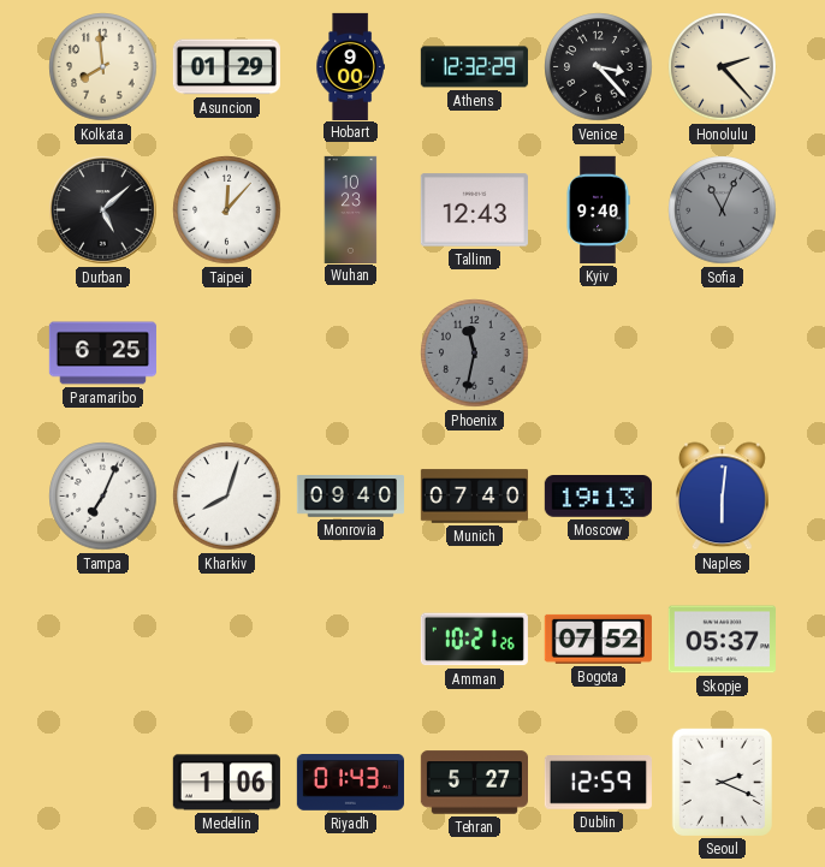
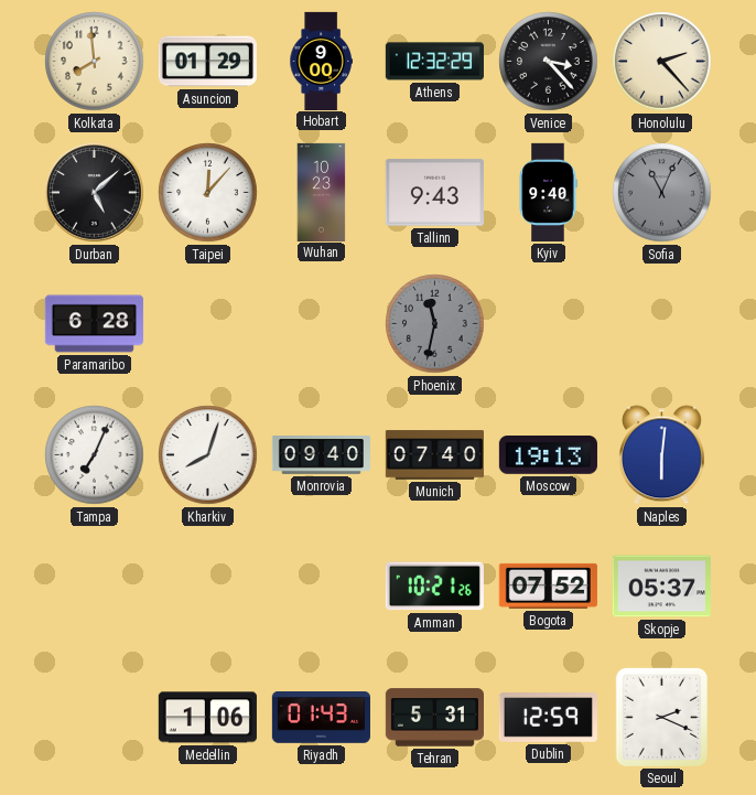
Tallinn: 12:43 -> 9:43 (434, 193)
Paramaribo: 6:25 -> 6:28 (94, 324)
Tehran: 5:27 -> 5:31 (434, 718)
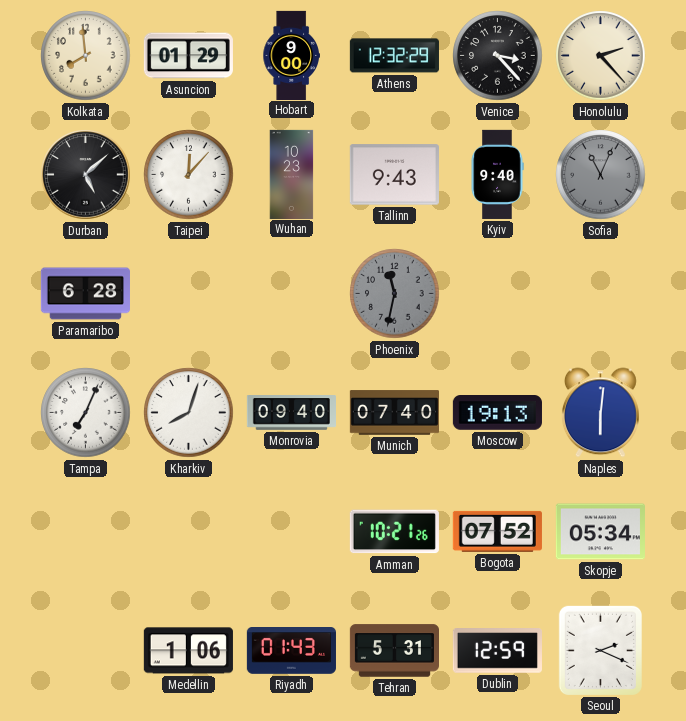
Skopje: 05:37 -> 05:34 (600, 532)
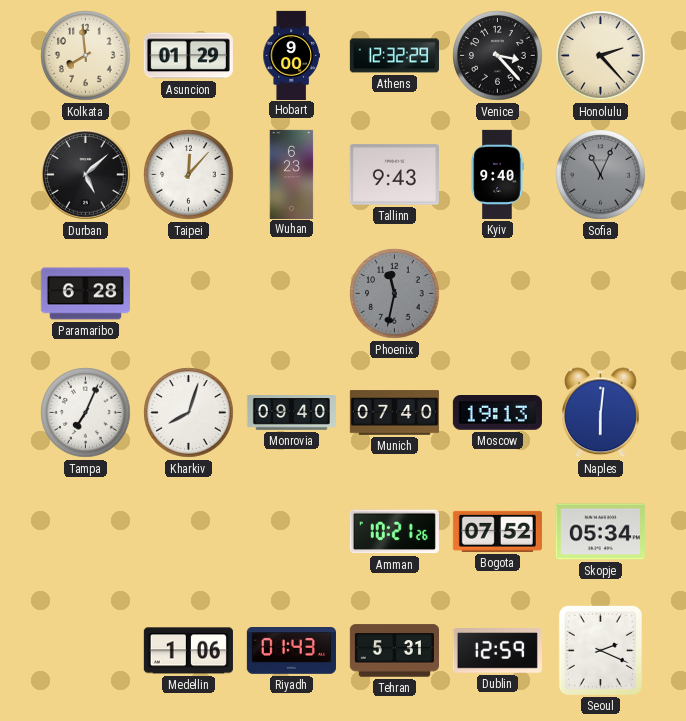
Wuhan: 10:23 -> 6:23 (292, 174)
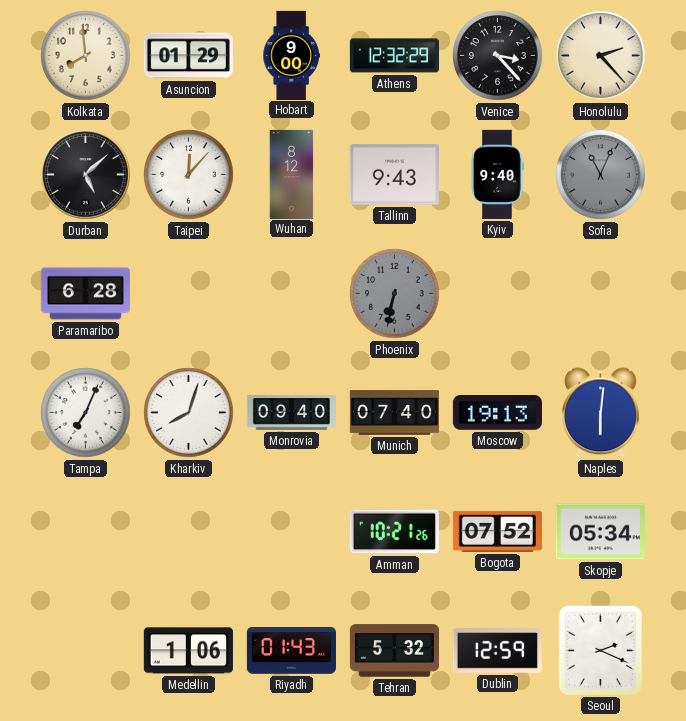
Wuhan: 6:23 -> 8:12 (292, 174)
Phoenix: 11:32 -> 6:32 (395, 294)
Tehran: 5:31 -> 5:32 (394, 651)
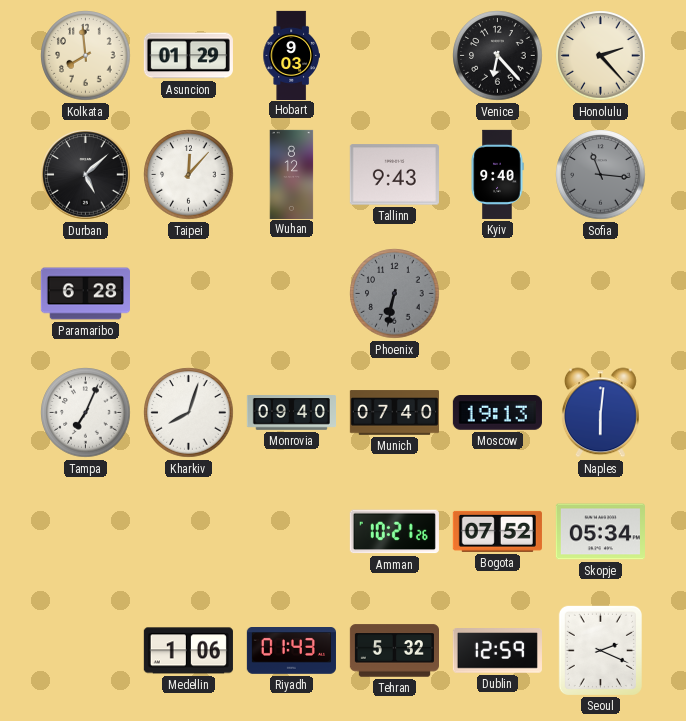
Hobart: 9:00 -> 9:03 (291, 55)
Athens: 12:32 -> none (394, 56)
Venice: 3:23 -> 6:23 (498, 56)
Sofia: 11:04 -> 11:16 (601, 175)
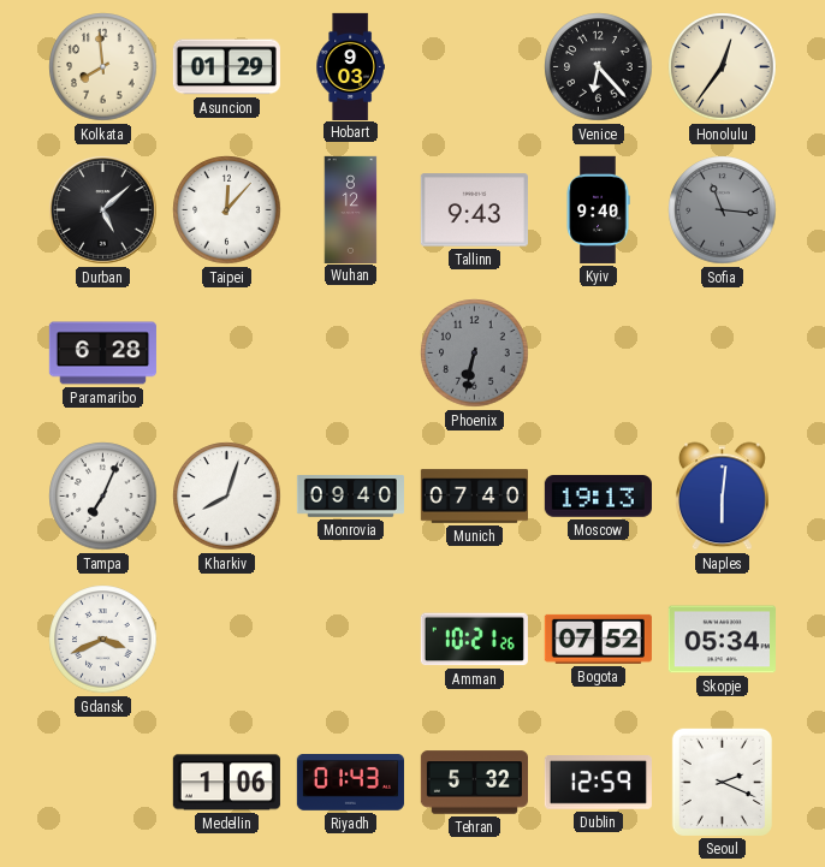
Honolulu: 2:23 -> 12:36 (723, 67)
Gdansk: none -> 3:41 (103, 640)
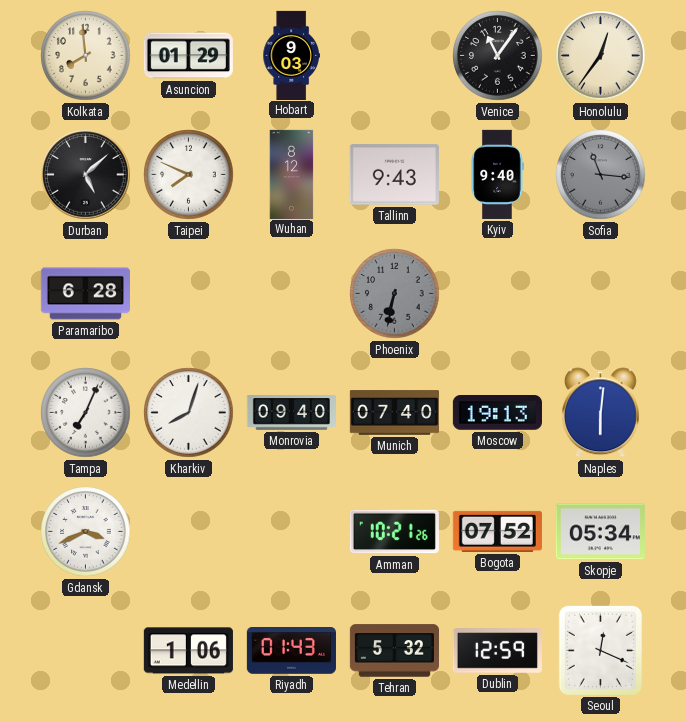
Venice: 6:23 -> 11:06 (498, 56)
Taipei: 12:07 -> 7:49 (189, 175)
Seoul: 2:19 -> 12:19 (600, 650)
